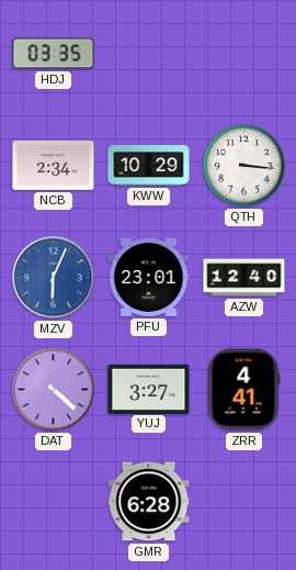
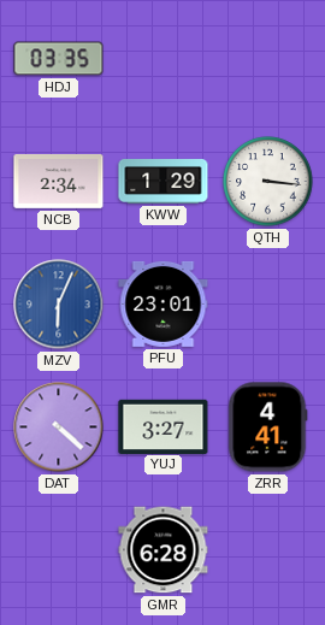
KWW: 10:29 -> 1:29 (164, 182)
AZW: 12:40 -> none (244, 278)
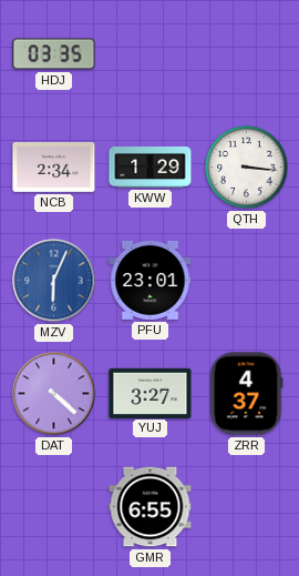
ZRR: 4:41 -> 4:37 (247, 394)
GMR: 6:28 -> 6:55 (151, 507)
